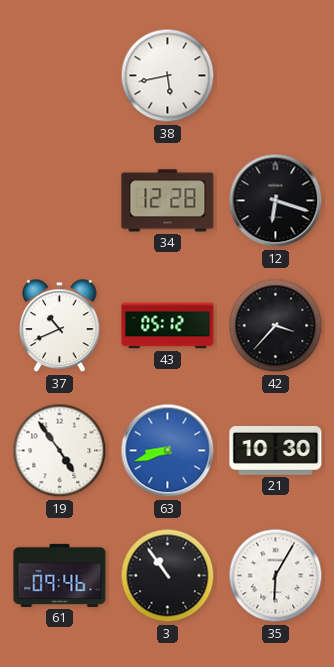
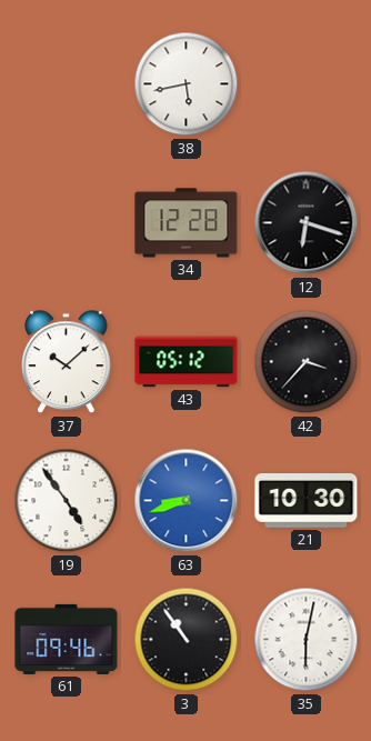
37: 10:41 -> 10:08 (67, 362)
35: 6:05 -> 6:02 (307, 640)
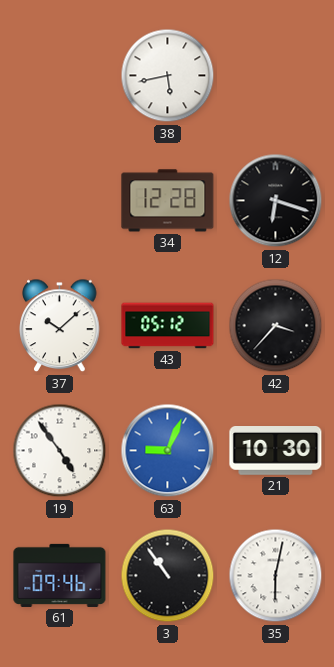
63: 8:42 -> 9:04 (168, 451)
